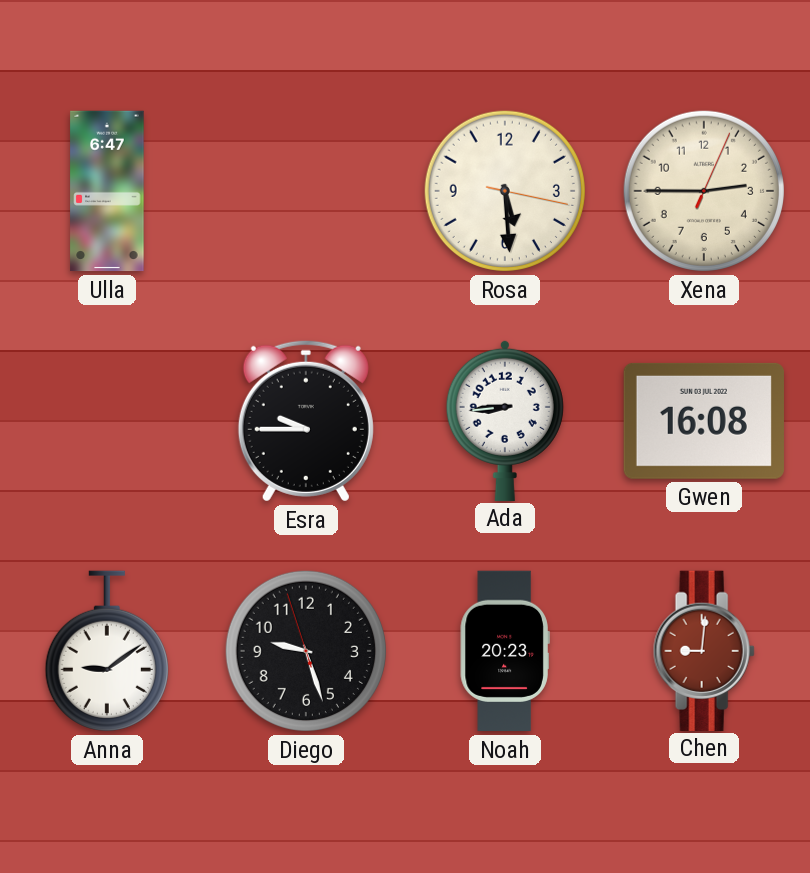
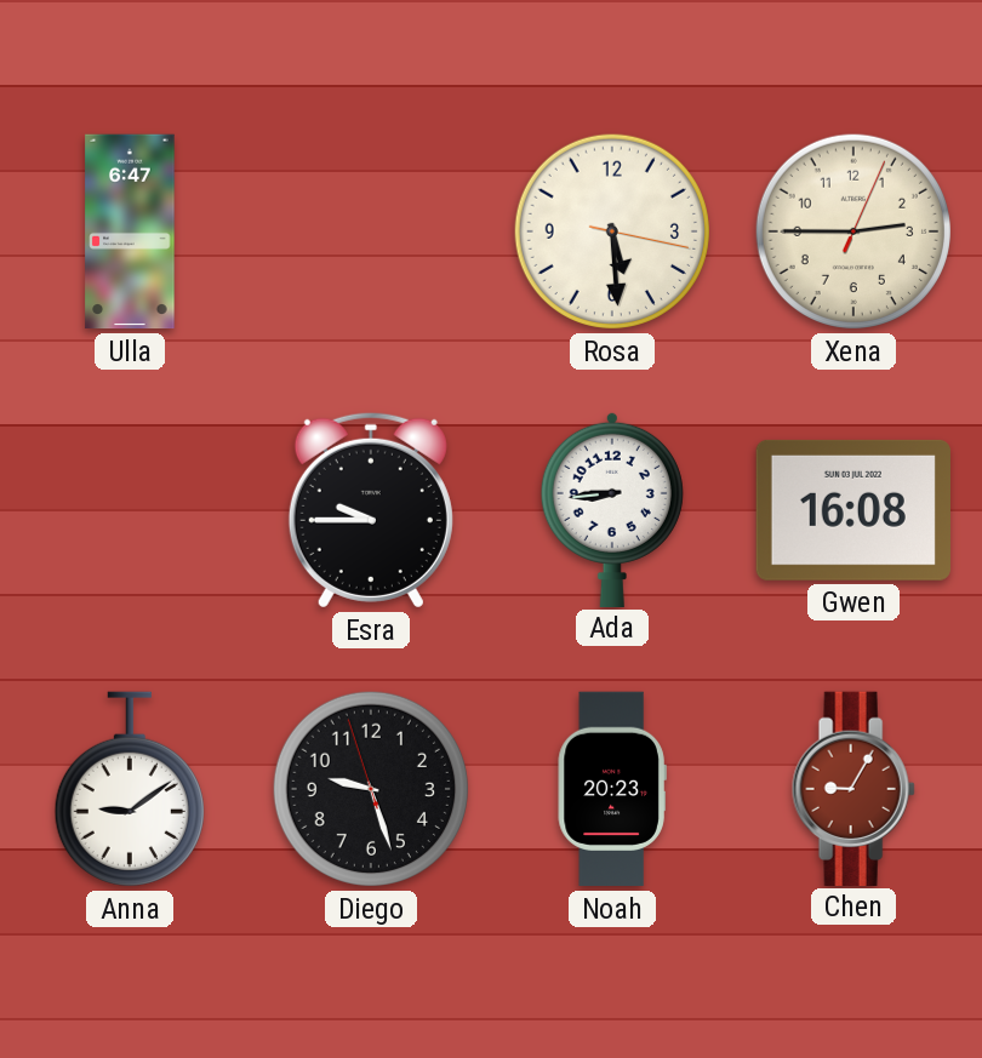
Chen: 9:01 -> 9:05 (853, 788)
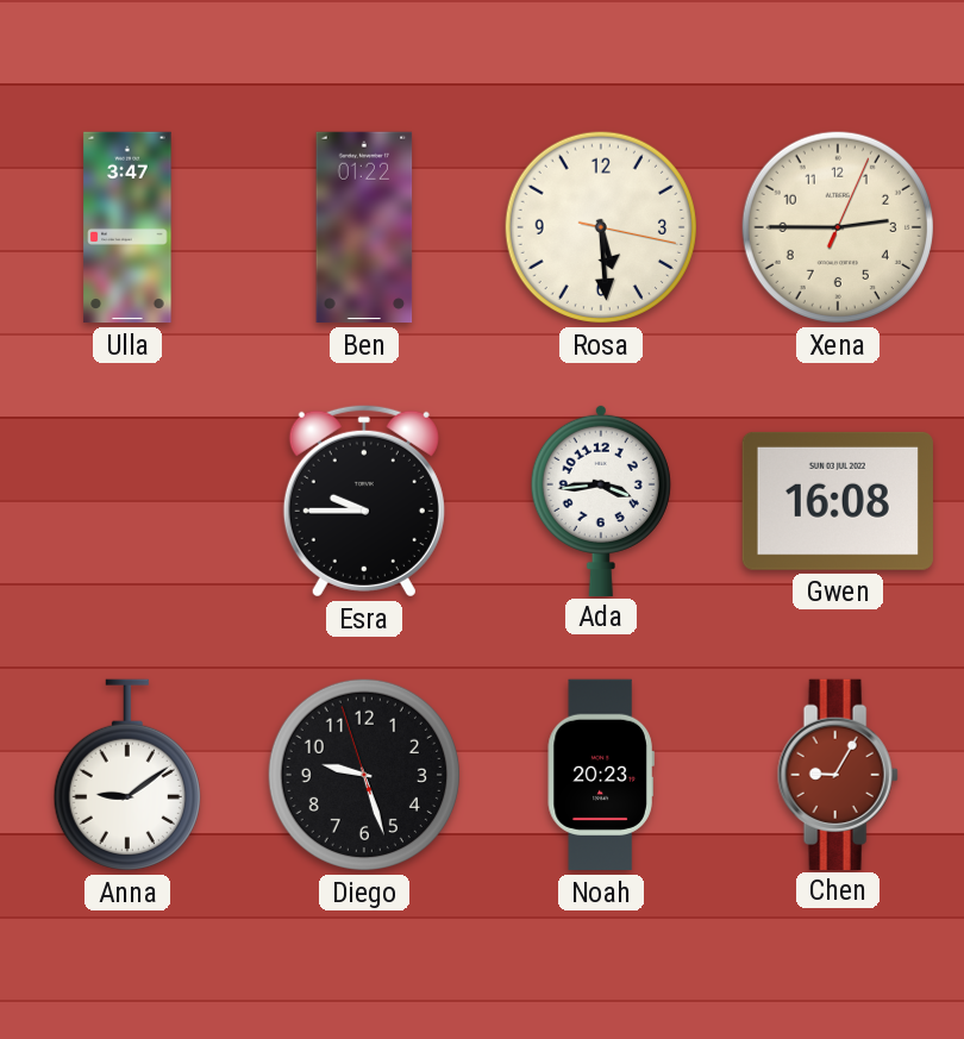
Ulla: 6:47 -> 3:47 (127, 227)
Ben: none -> 01:22 (364, 227)
Ada: 8:44 -> 3:44 (601, 500)
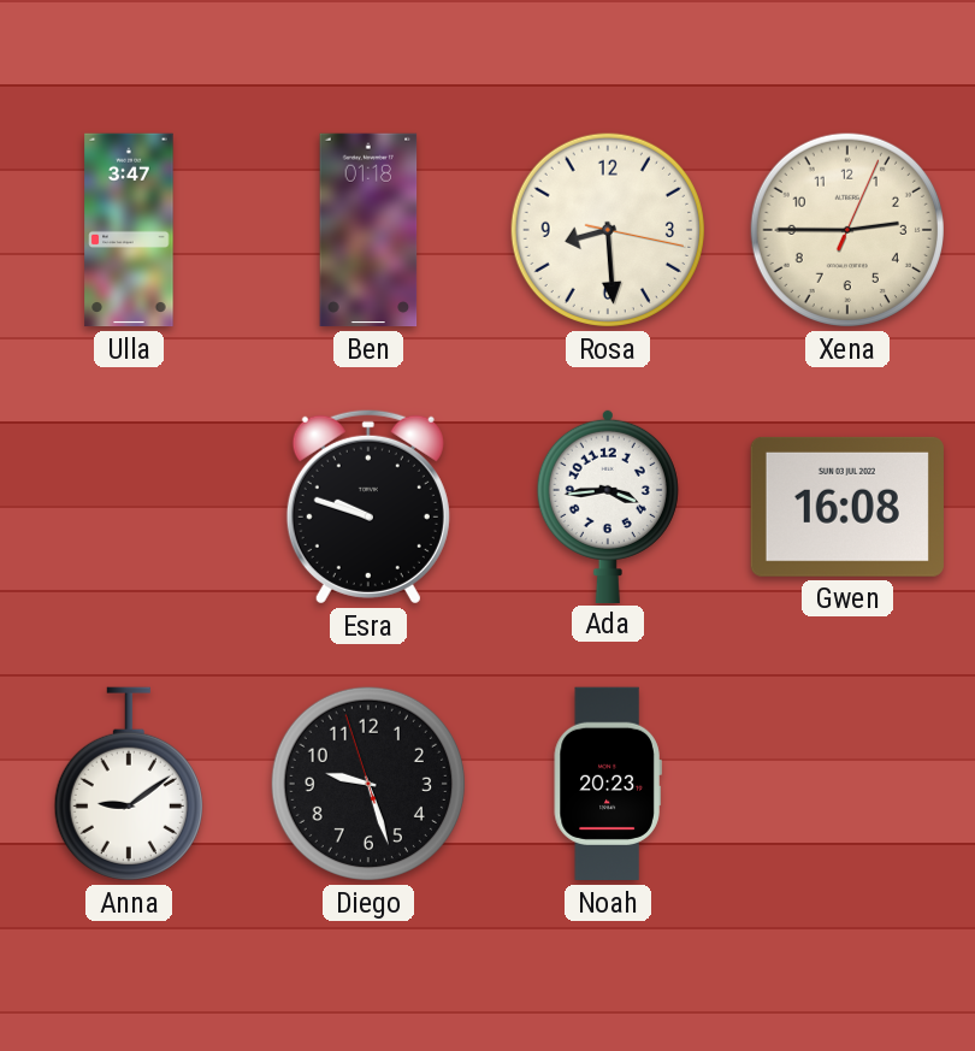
Ben: 01:22 -> 01:18 (368, 230)
Rosa: 5:29 -> 8:29 (608, 230)
Esra: 9:45 -> 9:48 (368, 507)
Chen: 9:05 -> none (838, 774)
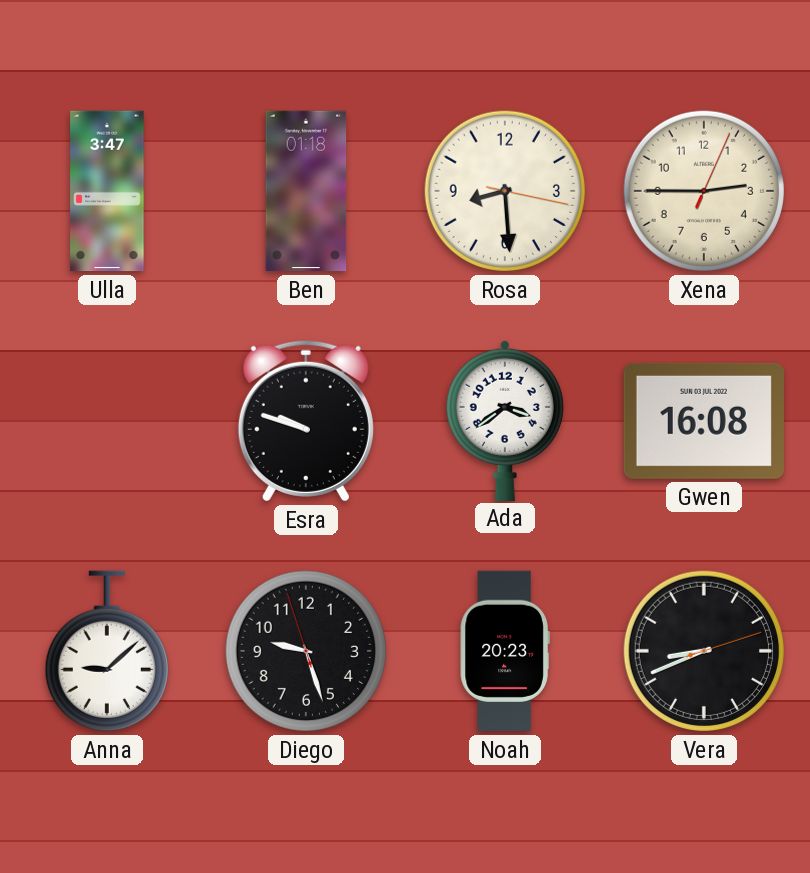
Ada: 3:44 -> 3:39 (505, 420)
Anna: 9:09 -> 9:08 (107, 651)
Vera: none -> 8:41 (704, 651)
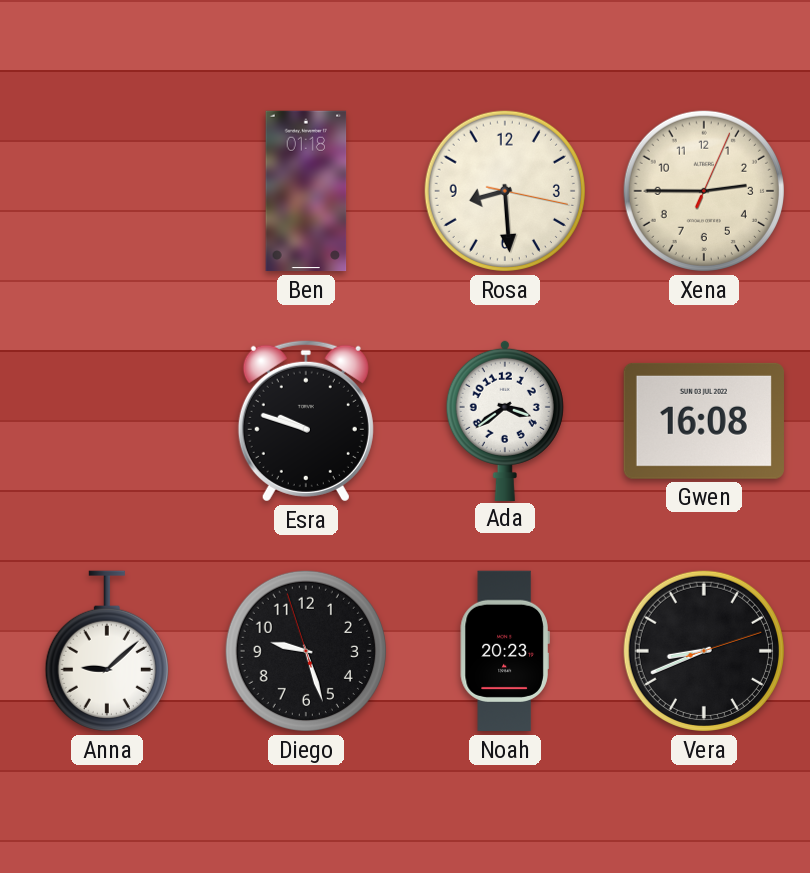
Ulla: 3:47 -> none (107, 191)
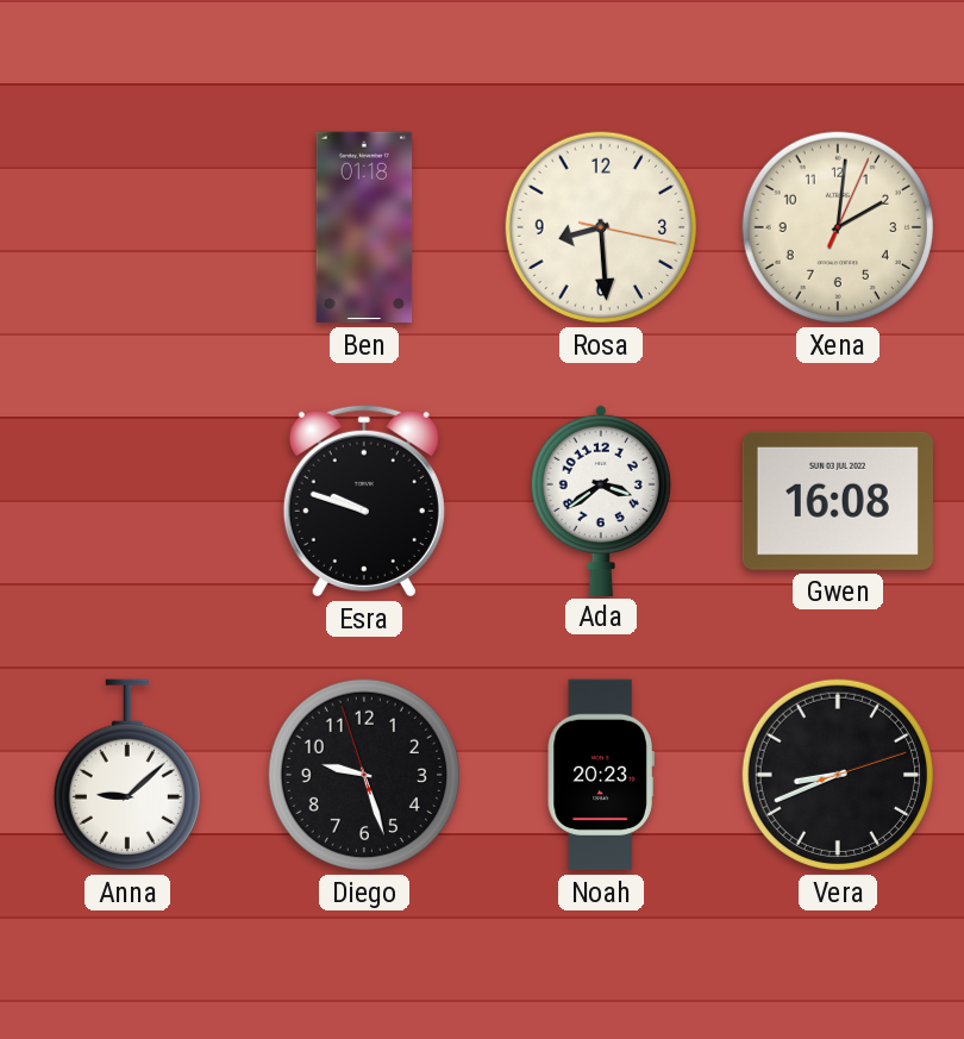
Xena: 2:45 -> 2:01 (838, 227)
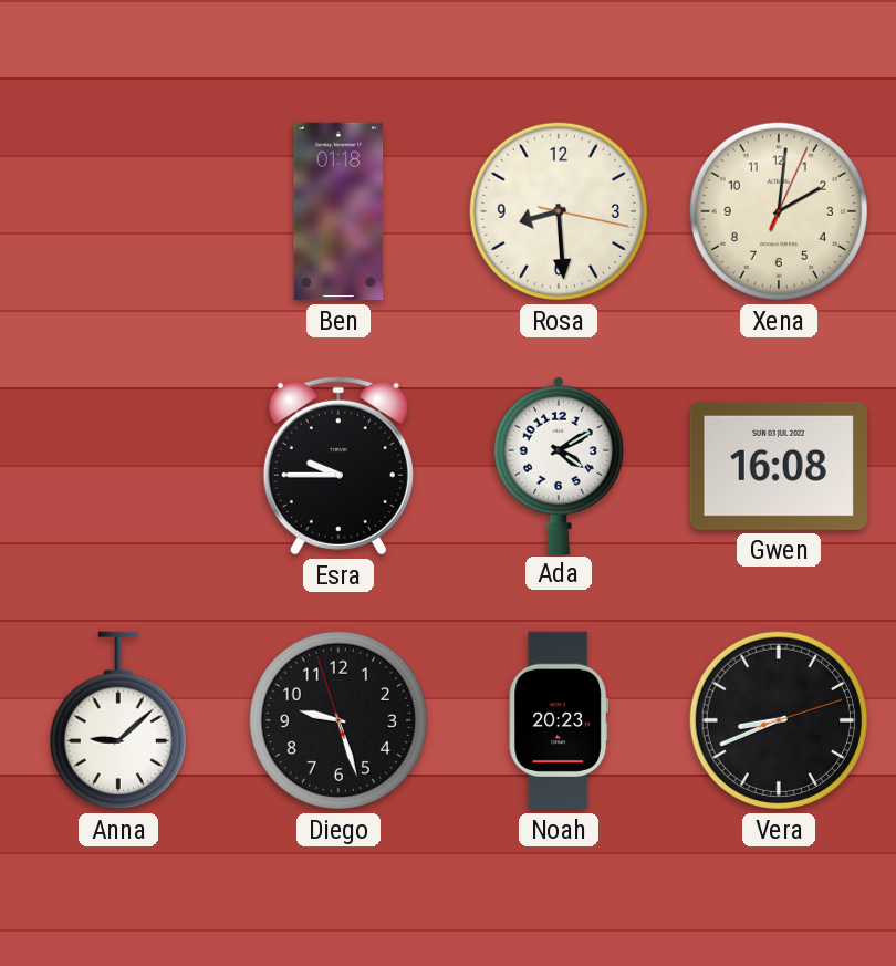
Esra: 9:48 -> 9:45 (338, 466)
Ada: 3:39 -> 4:10 (559, 465)
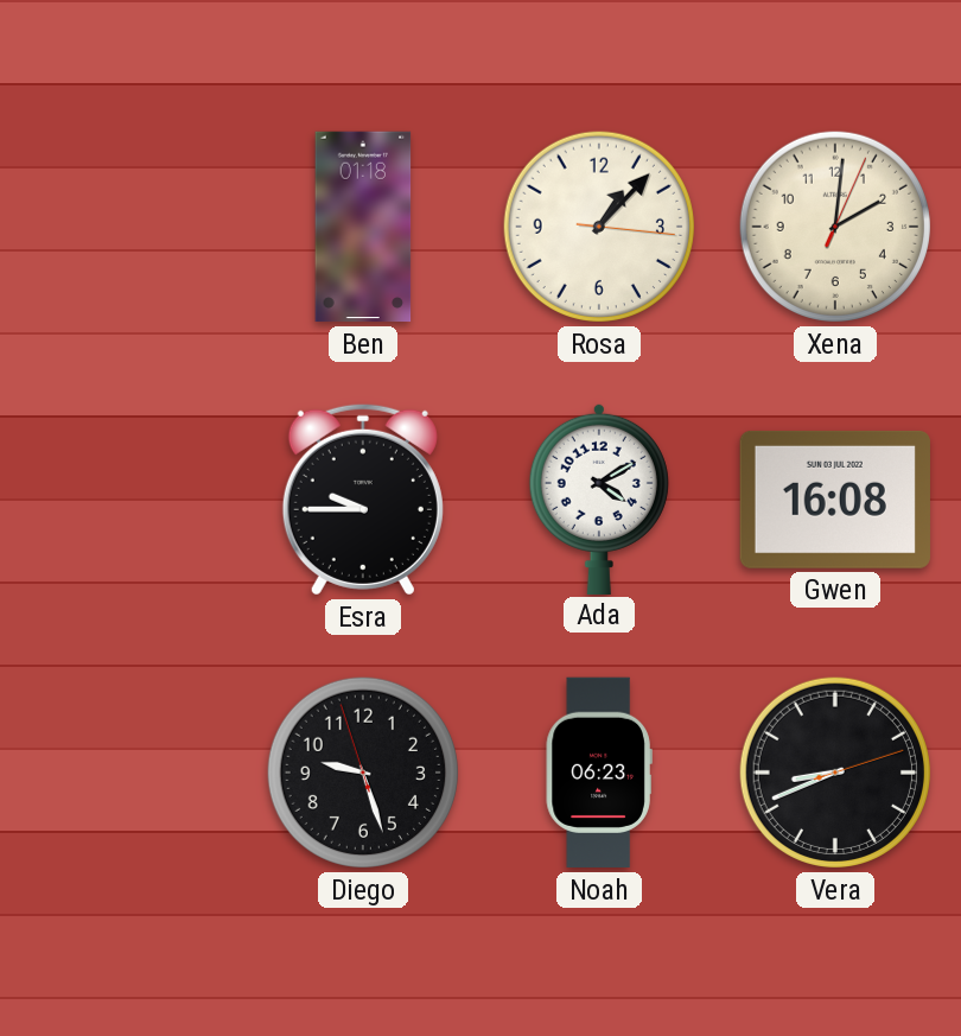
Rosa: 8:29 -> 1:07 (599, 227)
Anna: 9:08 -> none (118, 720)
Noah: 20:23 -> 06:23 (599, 773)
